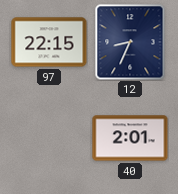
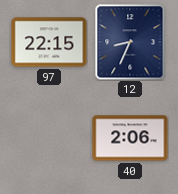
40: 2:01 -> 2:06 (130, 138)
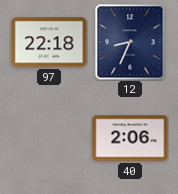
97: 22:15 -> 22:18 (49, 42)
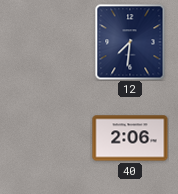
97: 22:18 -> none (49, 42)
12: 8:34 -> 7:31 (130, 42)
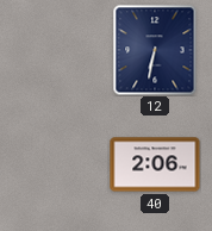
12: 7:31 -> 6:32 (155, 50)
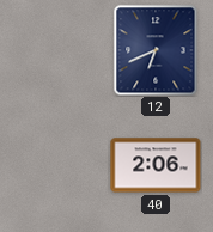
12: 6:32 -> 6:41 (156, 50)
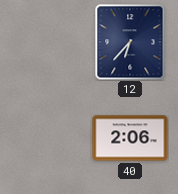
12: 6:41 -> 6:37 (130, 42)
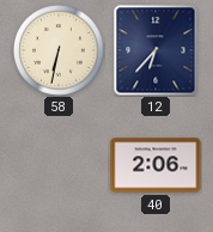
58: none -> 6:32 (60, 51)
